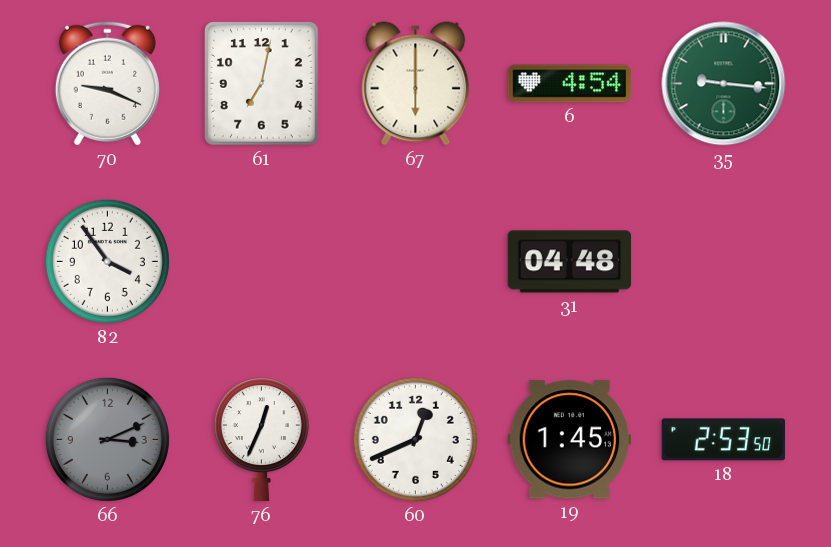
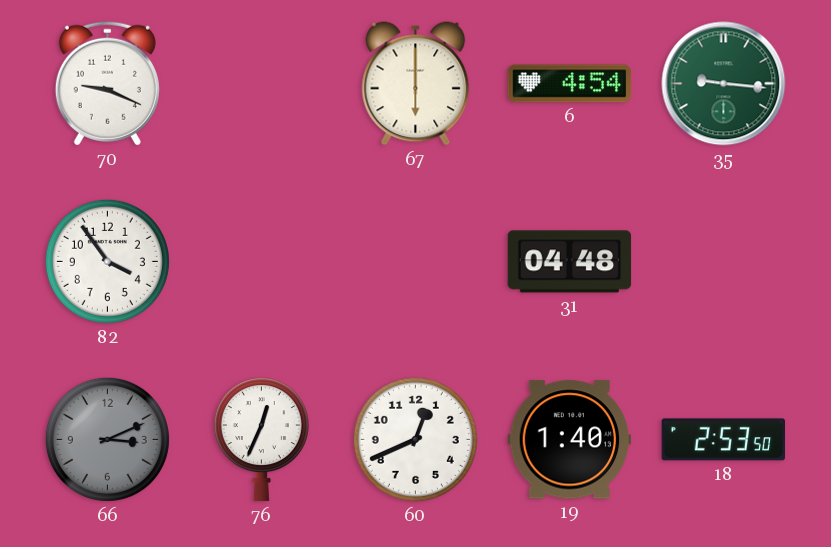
61: 7:02 -> none (262, 84)
19: 1:45 -> 1:40 (570, 440)
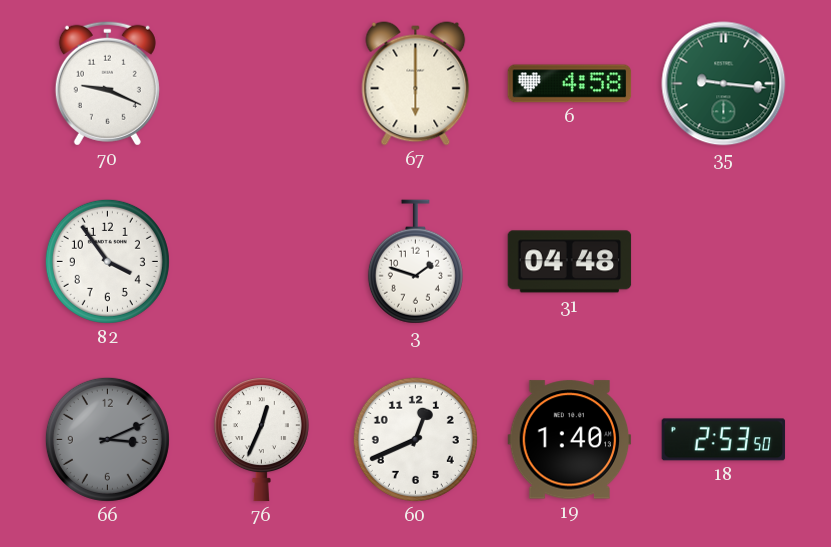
6: 4:54 -> 4:58 (570, 84)
3: none -> 1:48 (415, 262)
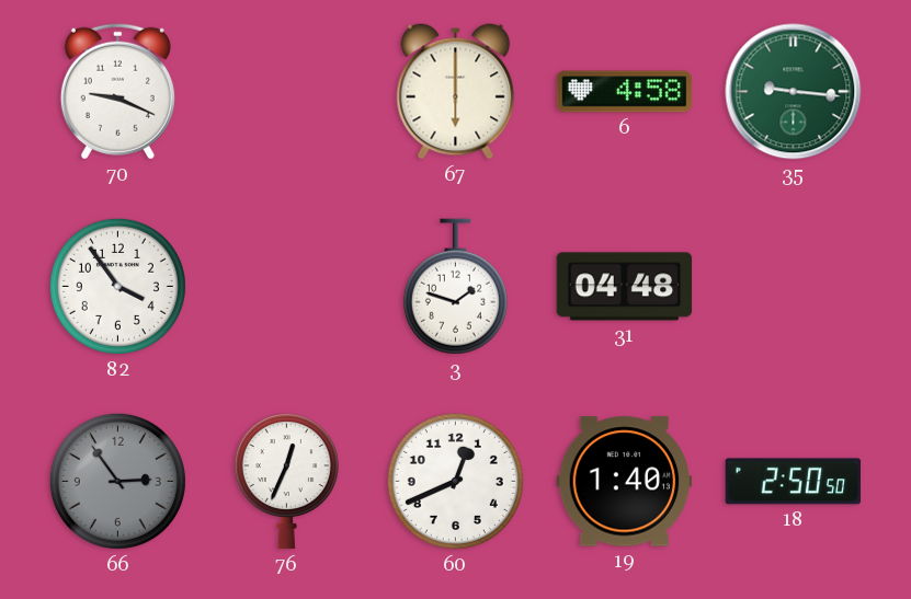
66: 3:11 -> 2:54 (117, 481)
18: 2:53 -> 2:50 (794, 482)
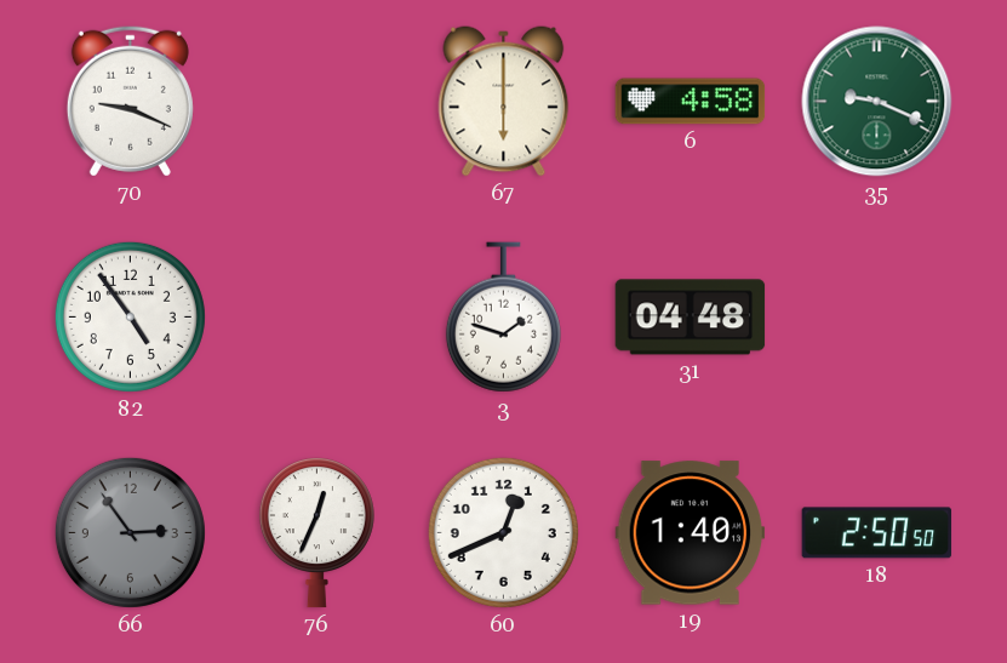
35: 9:16 -> 9:19 (877, 102)
82: 3:54 -> 4:54 (130, 316)
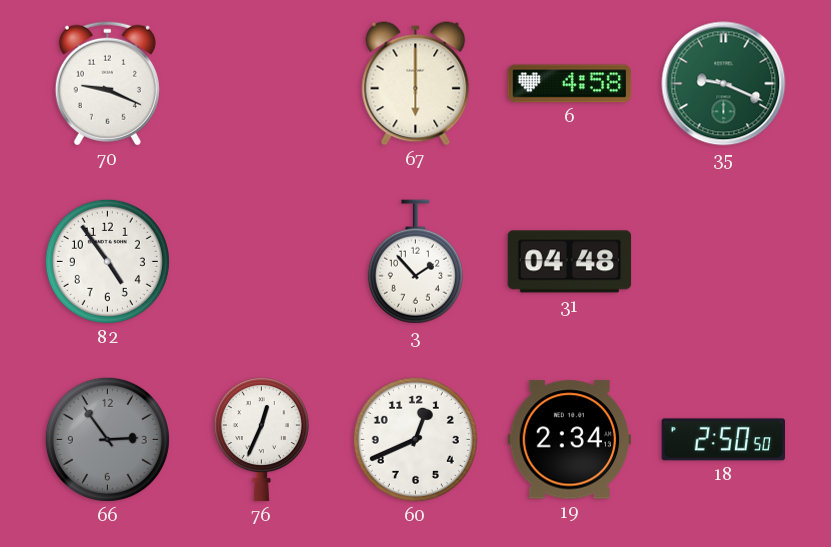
3: 1:48 -> 1:53 (415, 262)
19: 1:40 -> 2:34 (570, 440)
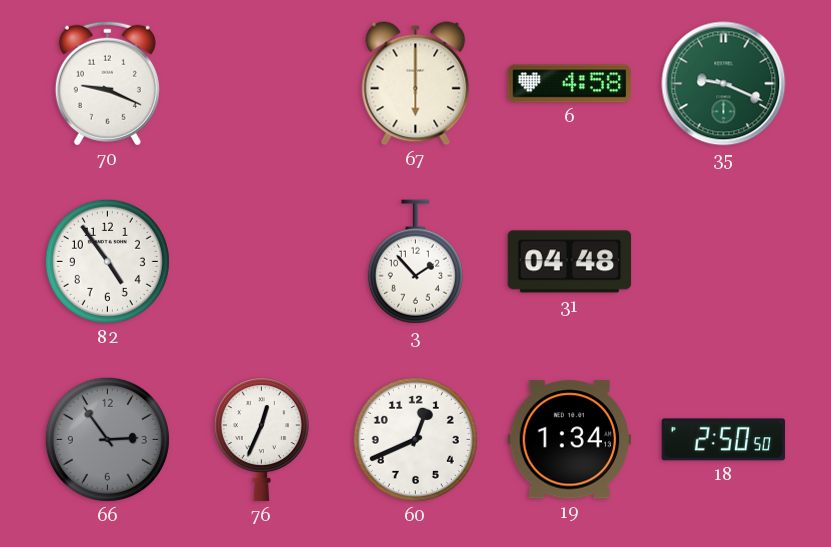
19: 2:34 -> 1:34 (570, 440)
